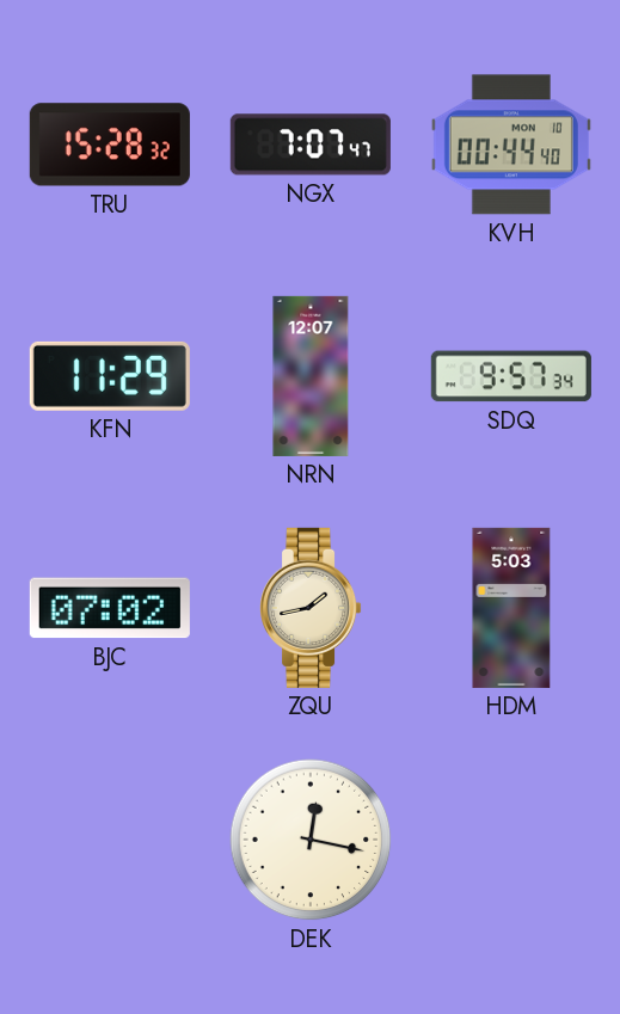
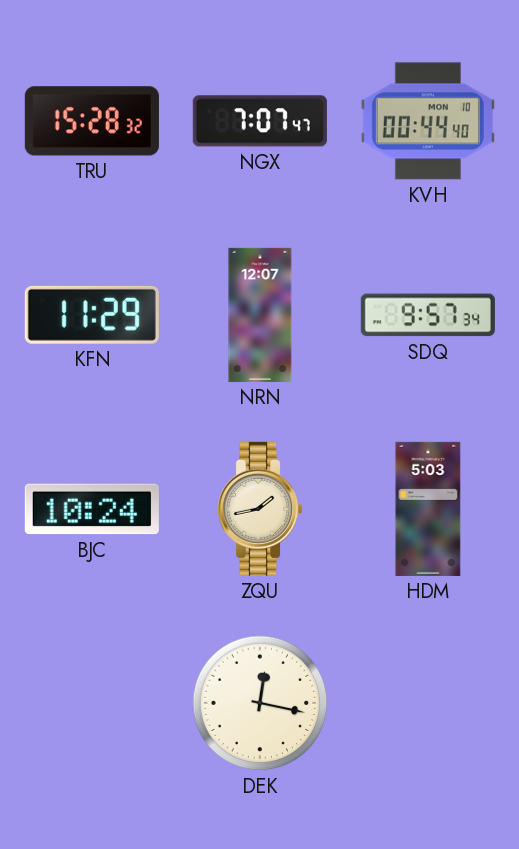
BJC: 07:02 -> 10:24 (92, 509)
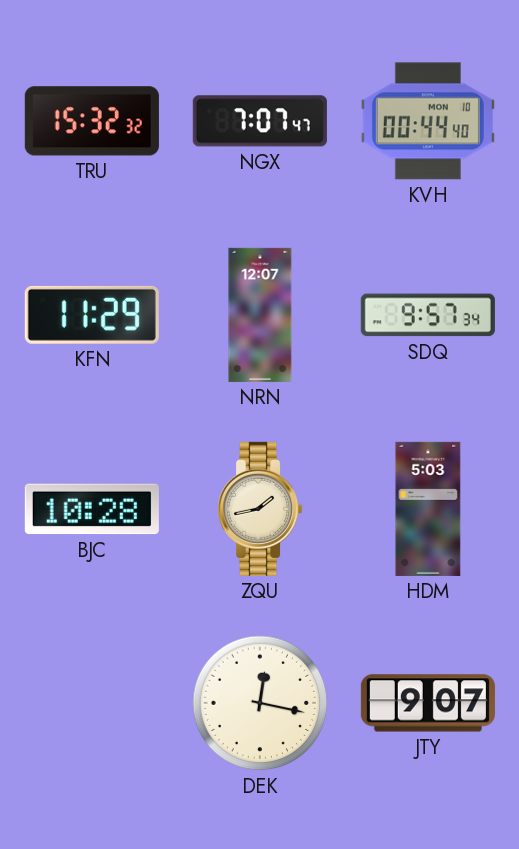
TRU: 15:28 -> 15:32 (92, 121)
BJC: 10:24 -> 10:28 (92, 509)
JTY: none -> 9:07 (428, 703)
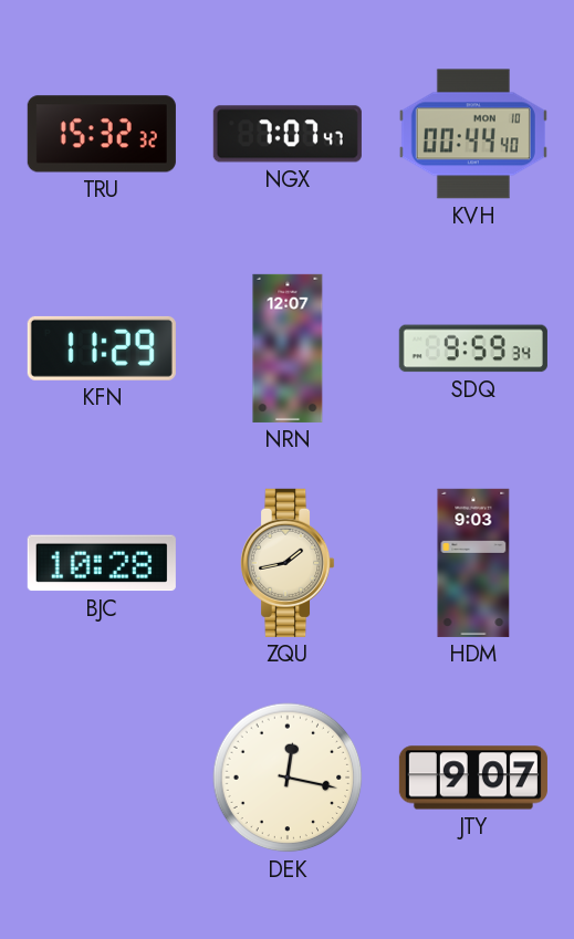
SDQ: 9:57 -> 9:59 (473, 348)
HDM: 5:03 -> 9:03 (473, 563)
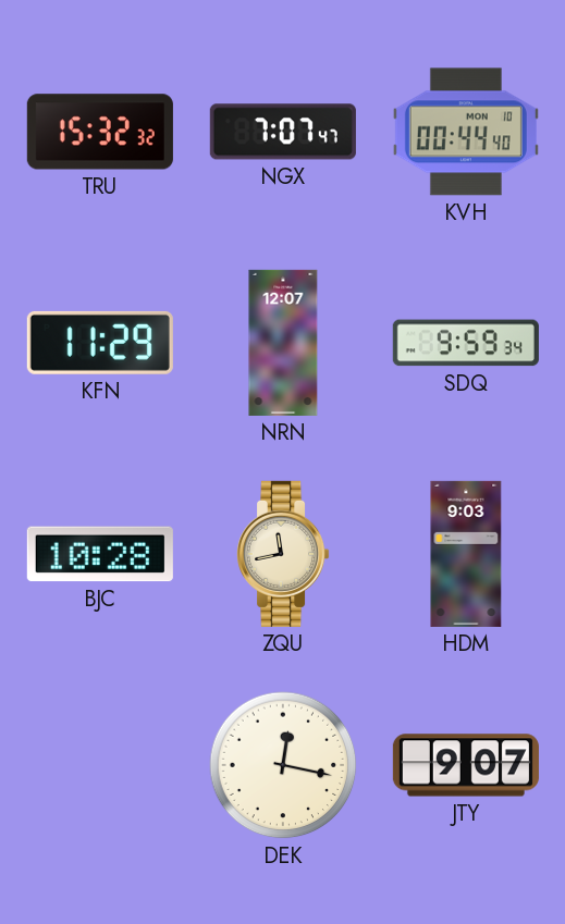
ZQU: 1:43 -> 11:43 (284, 554)
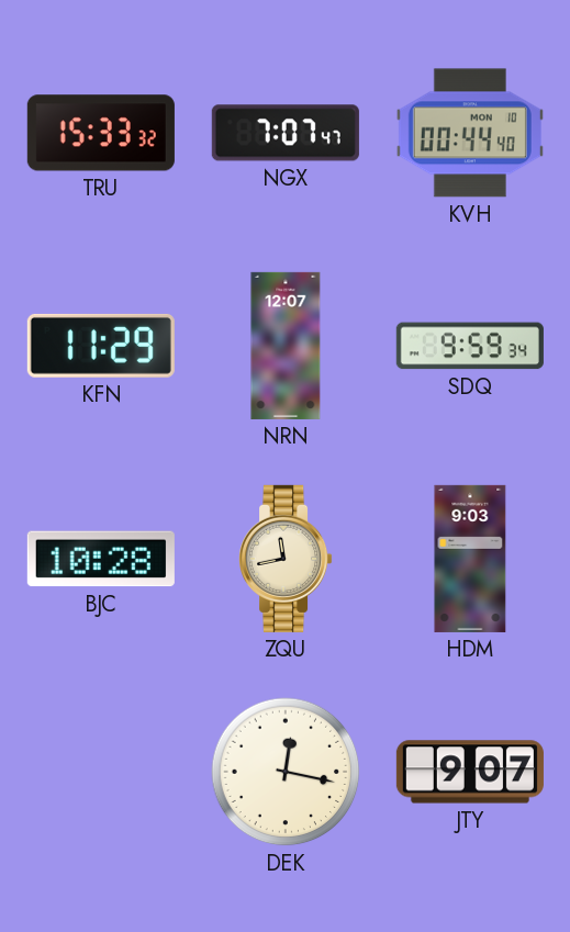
TRU: 15:32 -> 15:33 (101, 133)
